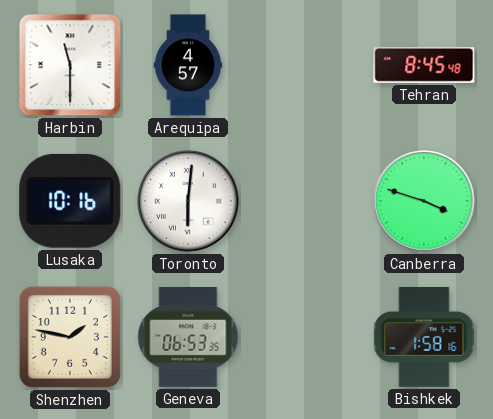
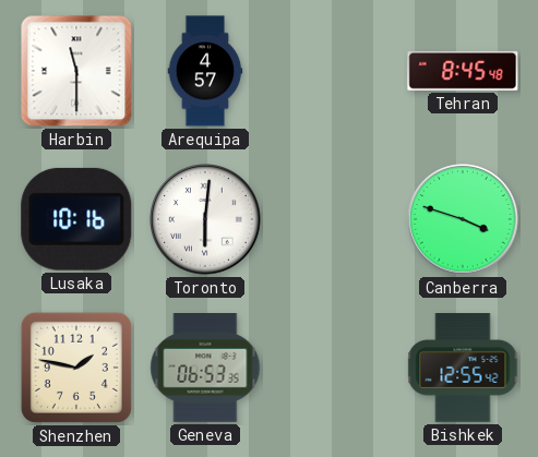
Bishkek: 1:58 -> 12:55 (463, 368)
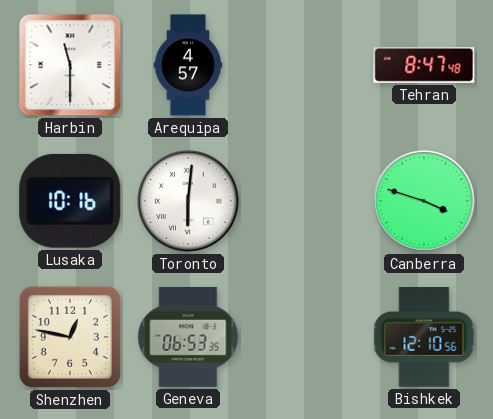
Tehran: 8:45 -> 8:47 (424, 65)
Shenzhen: 1:47 -> 12:47 (70, 337)
Bishkek: 12:55 -> 12:10 (424, 337)
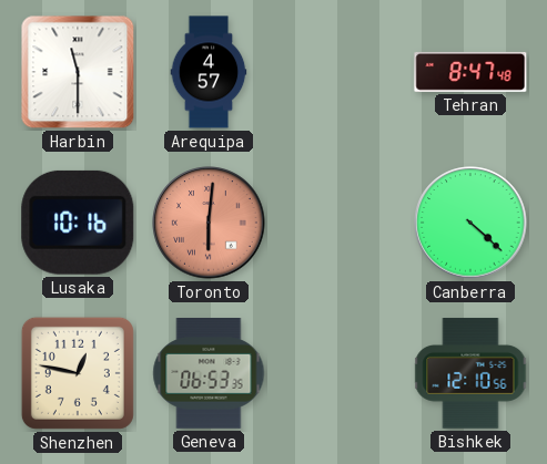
Toronto dial: white -> salmon (209, 223)
Canberra: 3:48 -> 4:22 (470, 223)
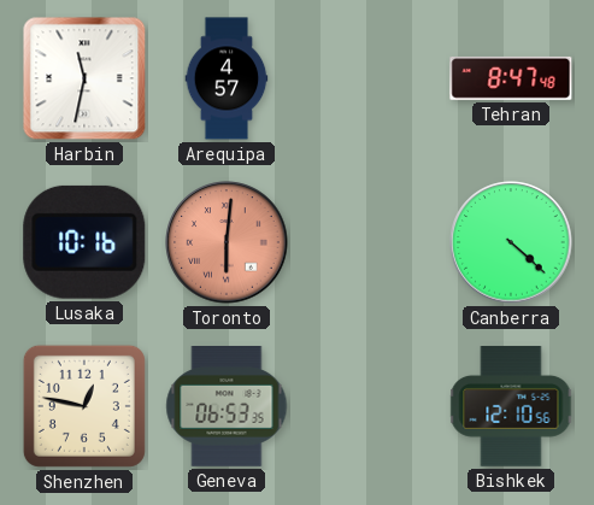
Harbin: 11:30 -> 11:32 (84, 78)
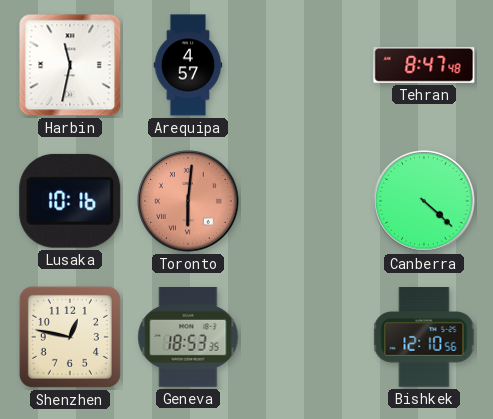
Geneva: 06:53 -> 18:53 (188, 337)
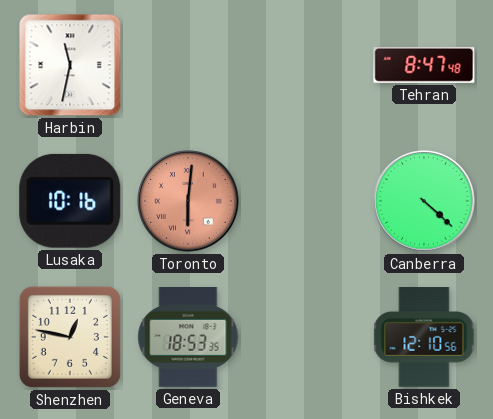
Arequipa: 4:57 -> none (188, 65)
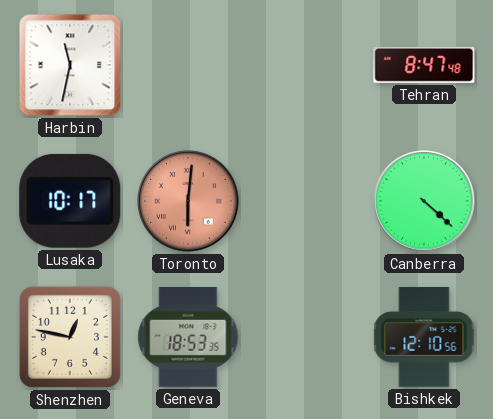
Lusaka: 10:16 -> 10:17 (70, 201)
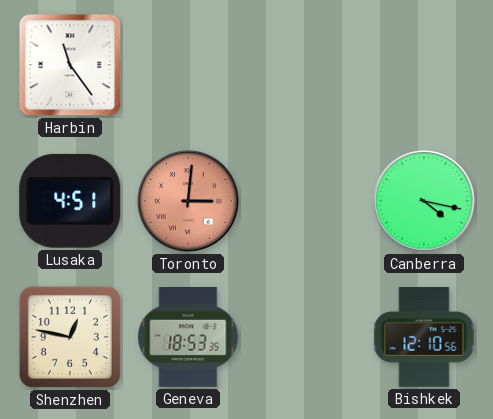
Harbin: 11:32 -> 11:24 (70, 65)
Tehran: 8:47 -> none (424, 65)
Lusaka: 10:17 -> 4:51 (70, 201)
Toronto: 6:01 -> 3:01 (188, 201)
Canberra: 4:22 -> 4:17 (424, 201)
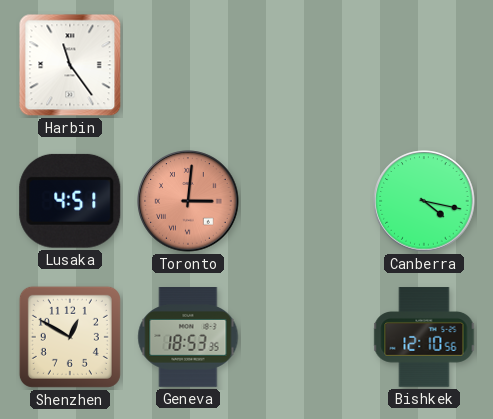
Shenzhen: 12:47 -> 12:50 (70, 337)
